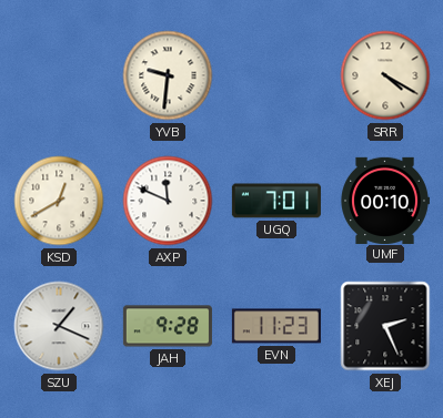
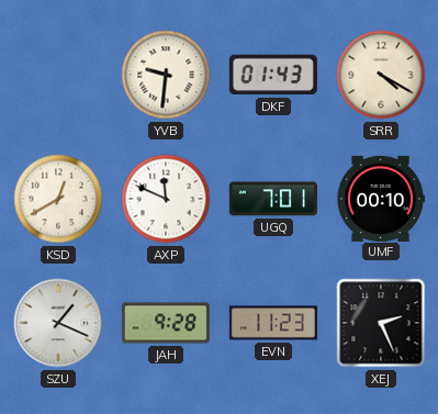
DKF: none -> 01:43 (273, 75)
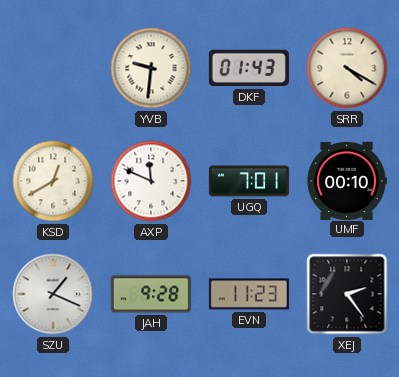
XEJ: 2:26 -> 2:24 (347, 294)
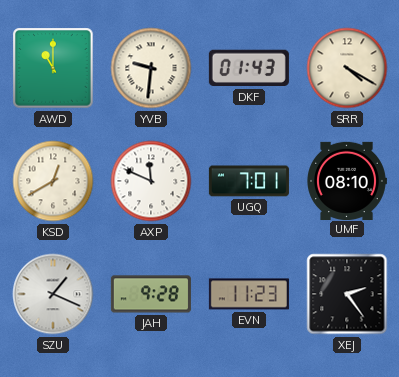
AWD: none -> 11:00 (53, 68)
UMF: 00:10 -> 08:10 (347, 180)
